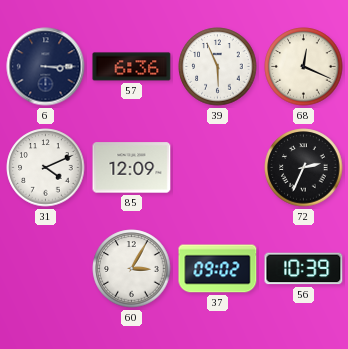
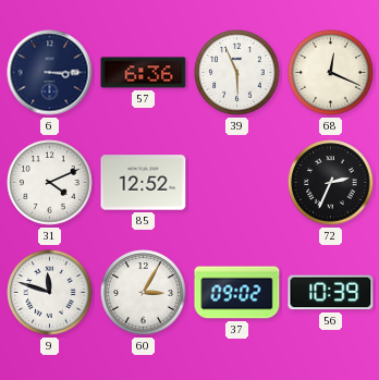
85: 12:09 -> 12:52 (144, 183)
9: none -> 11:48 (50, 293)
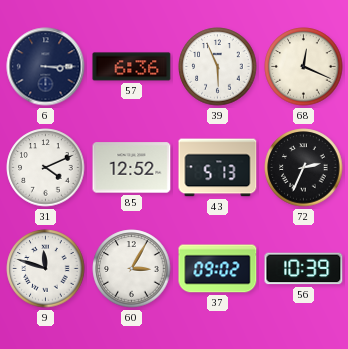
43: none -> 5:13 (218, 168)
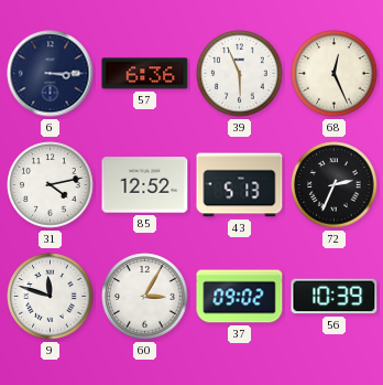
68: 12:19 -> 12:26 (335, 74)
31: 4:11 -> 4:13 (51, 185)
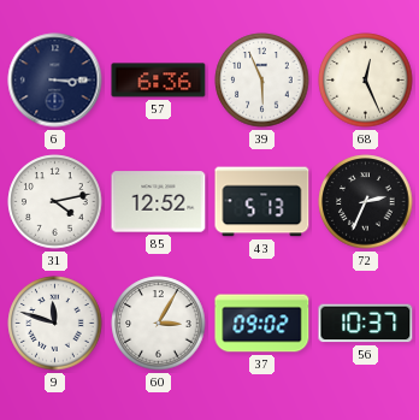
56: 10:39 -> 10:37 (366, 324)
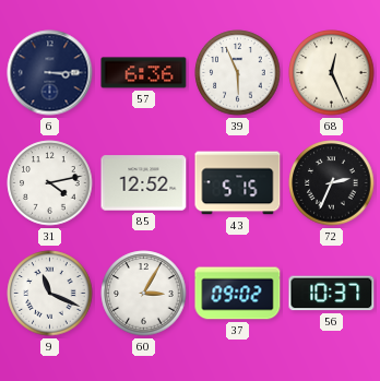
43: 5:13 -> 5:15 (238, 183)
9: 11:48 -> 11:19 (50, 294)
